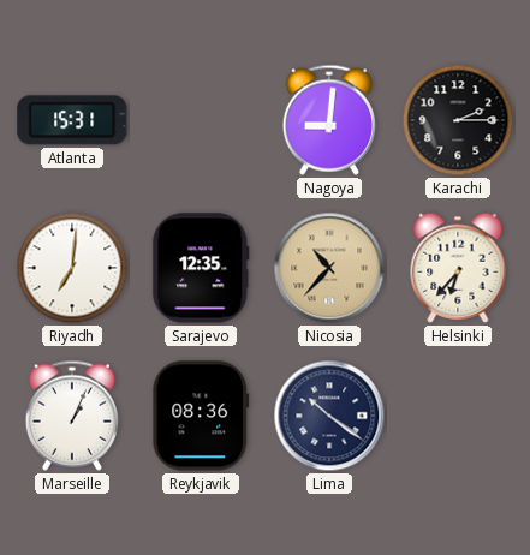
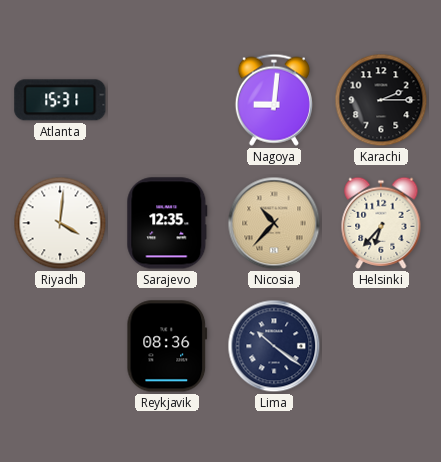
Riyadh: 7:01 -> 4:01 (60, 223)
Marseille: 1:04 -> none (72, 416)
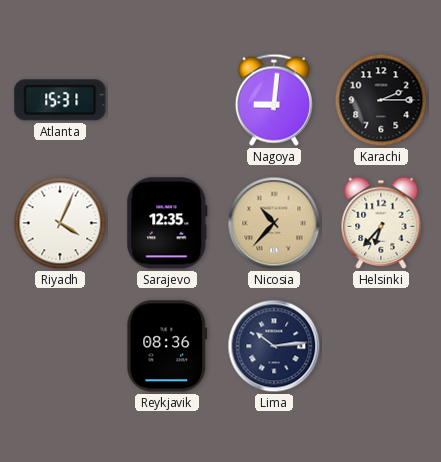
Riyadh: 4:01 -> 4:04 (60, 223)
Lima: 10:21 -> 10:14 (274, 346)
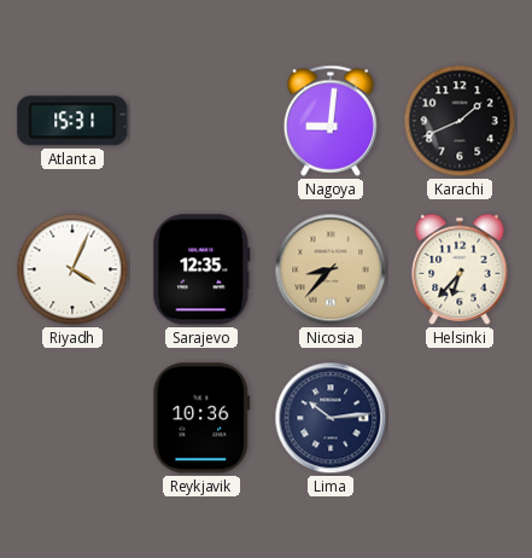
Karachi: 2:15 -> 1:41 (460, 121)
Nicosia: 10:37 -> 8:37 (331, 269)
Reykjavik: 08:36 -> 10:36 (201, 418)
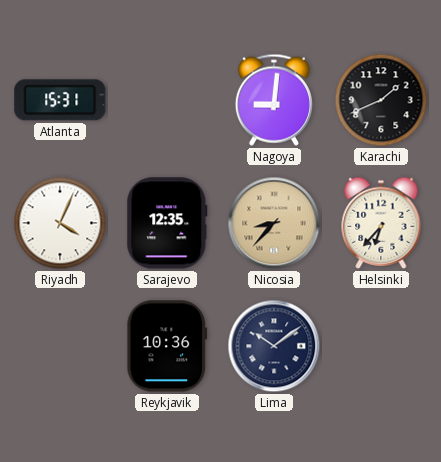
Lima: 10:14 -> 10:09 (274, 346)
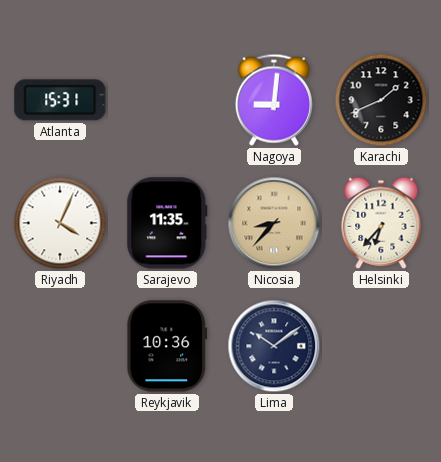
Sarajevo: 12:35 -> 11:35 (167, 223)
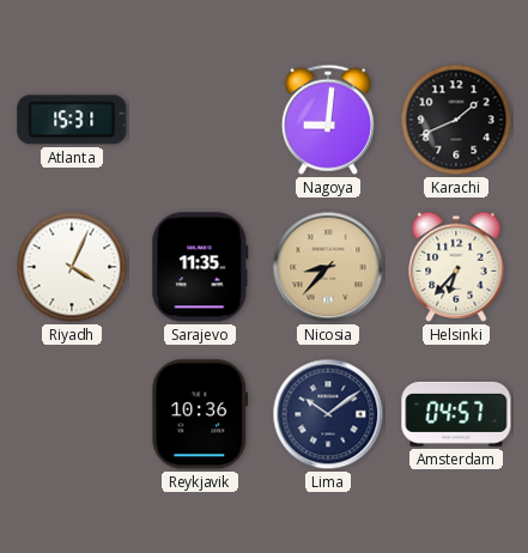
Amsterdam: none -> 04:57 (456, 414)
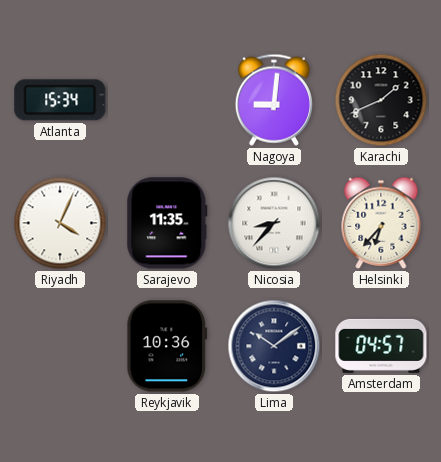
Atlanta: 15:31 -> 15:34 (60, 100)
Nicosia dial: champagne -> white (274, 223)
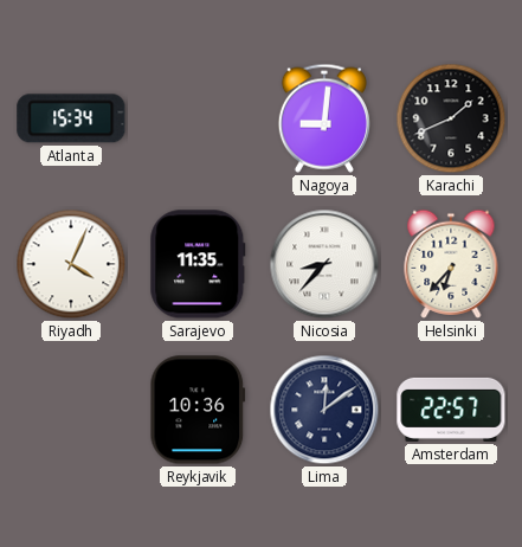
Lima: 10:09 -> 12:09 (324, 410)
Amsterdam: 04:57 -> 22:57 (451, 410)
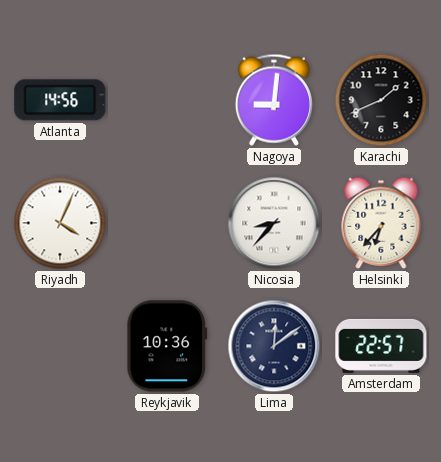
Atlanta: 15:34 -> 14:56 (60, 100)
Sarajevo: 11:35 -> none (198, 264)
